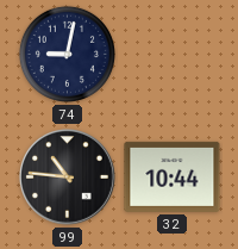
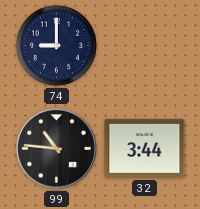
74: 9:02 -> 9:00 (56, 45)
32: 10:44 -> 3:44 (145, 148)
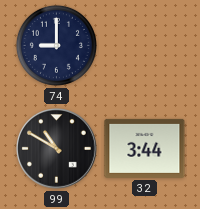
99: 10:46 -> 10:50 (57, 149)
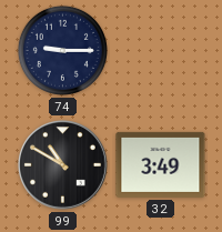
74: 9:00 -> 9:15 (62, 50)
32: 3:44 -> 3:49 (161, 164)
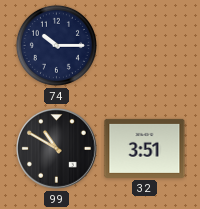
74: 9:15 -> 10:15 (56, 45)
32: 3:49 -> 3:51 (145, 148)
